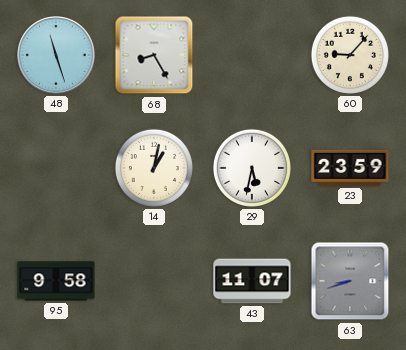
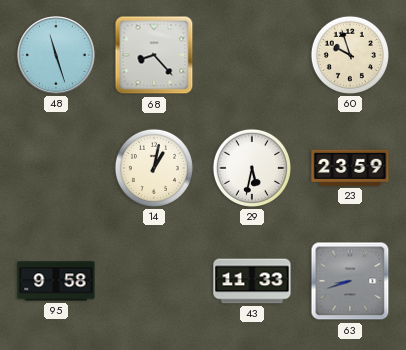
68: 8:25 -> 8:23 (154, 55)
60: 9:07 -> 9:57 (350, 55)
43: 11:07 -> 11:33 (252, 281)
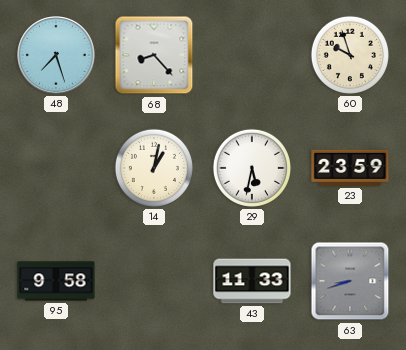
48: 11:27 -> 7:27 (57, 56)
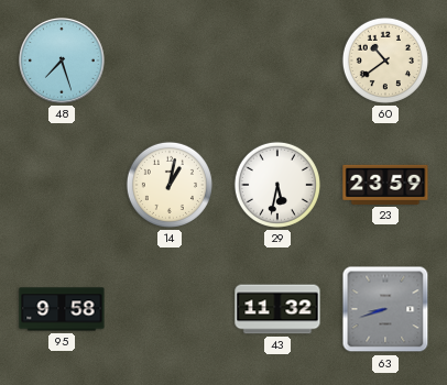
68: 8:23 -> none (154, 55)
60: 9:57 -> 10:39 (385, 61)
43: 11:33 -> 11:32 (277, 309)
